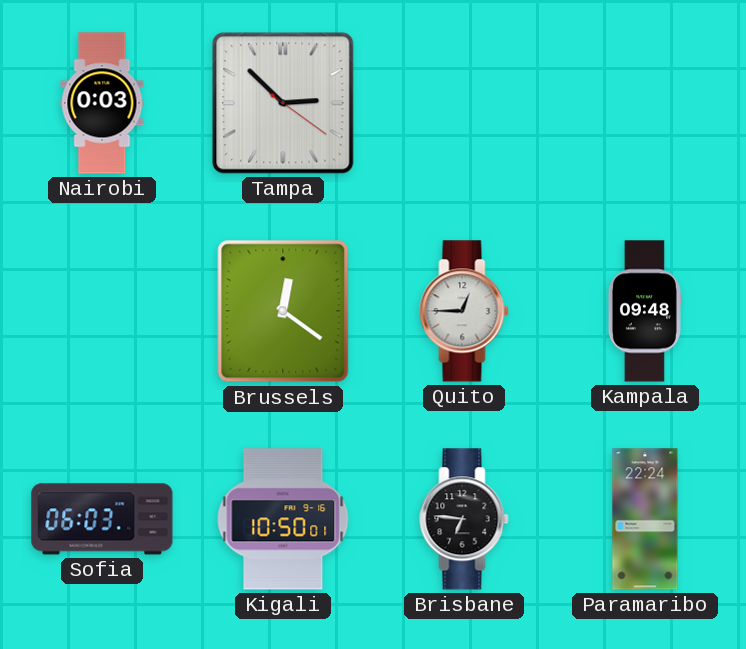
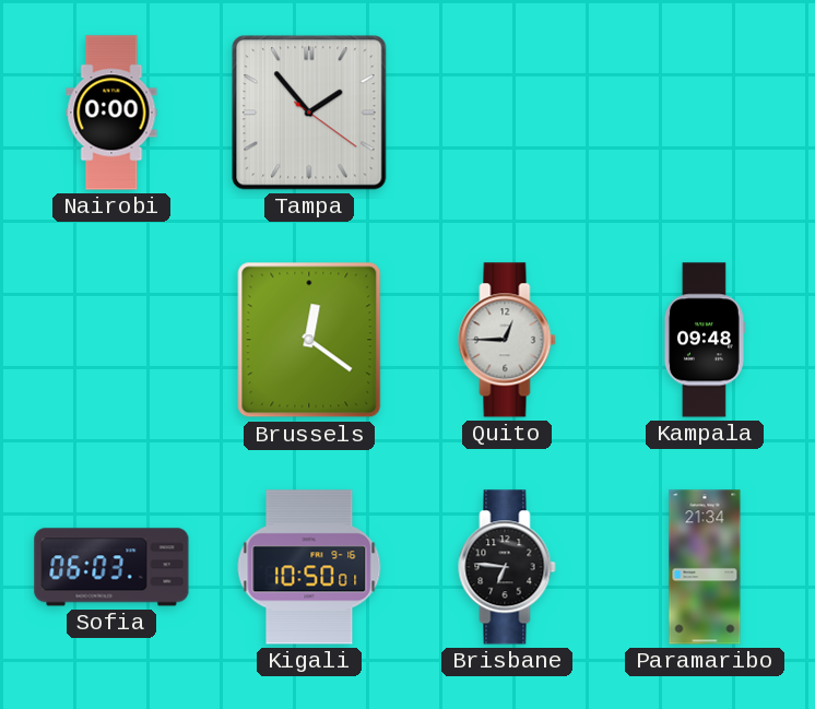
Nairobi: 0:03 -> 0:00 (111, 113)
Tampa: 2:52 -> 1:53 (309, 113)
Paramaribo: 22:24 -> 21:34 (705, 567)
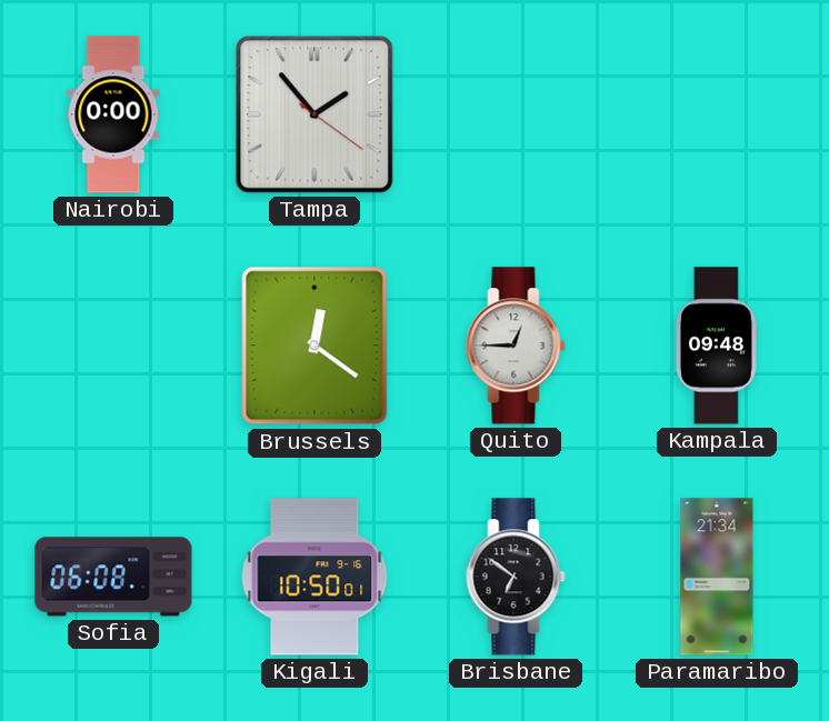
Sofia: 06:03 -> 06:08 (113, 577)
Brisbane: 6:46 -> 6:51 (516, 577)
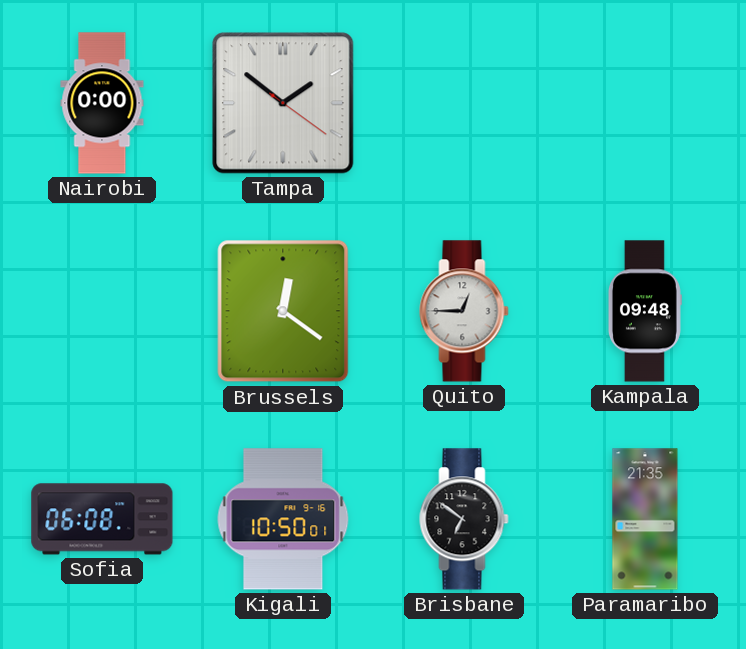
Tampa: 1:53 -> 1:51 (283, 103)
Paramaribo: 21:34 -> 21:35 (645, 519)
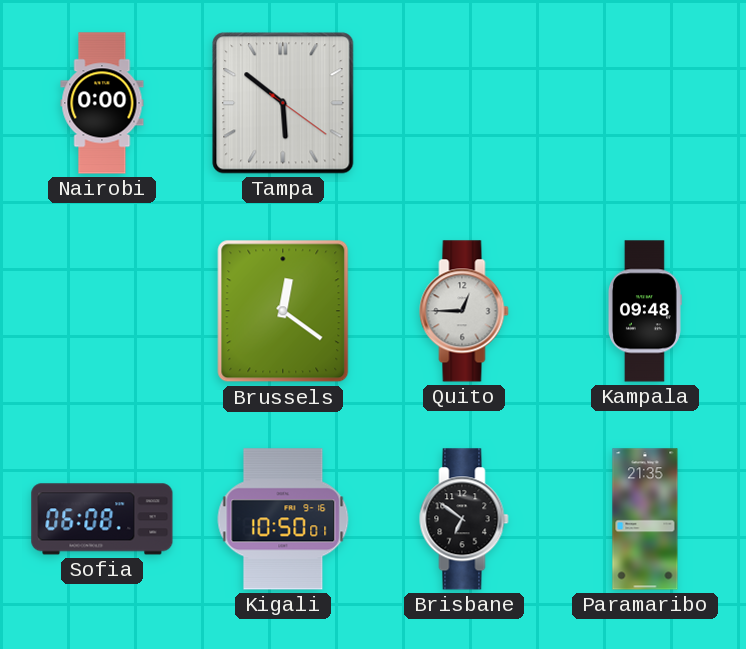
Tampa: 1:51 -> 5:51 (283, 103)
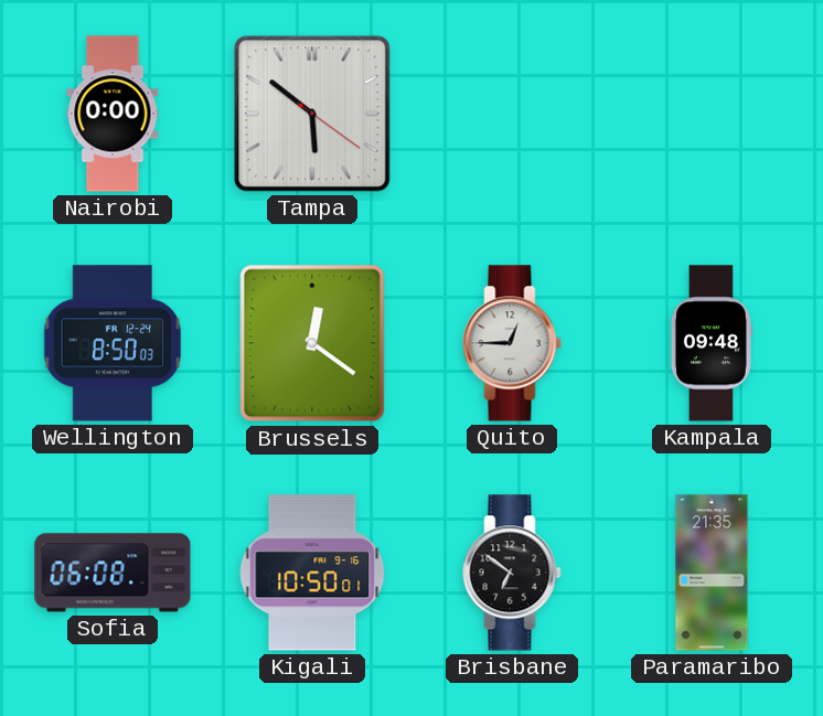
Wellington: none -> 8:50 (113, 343)
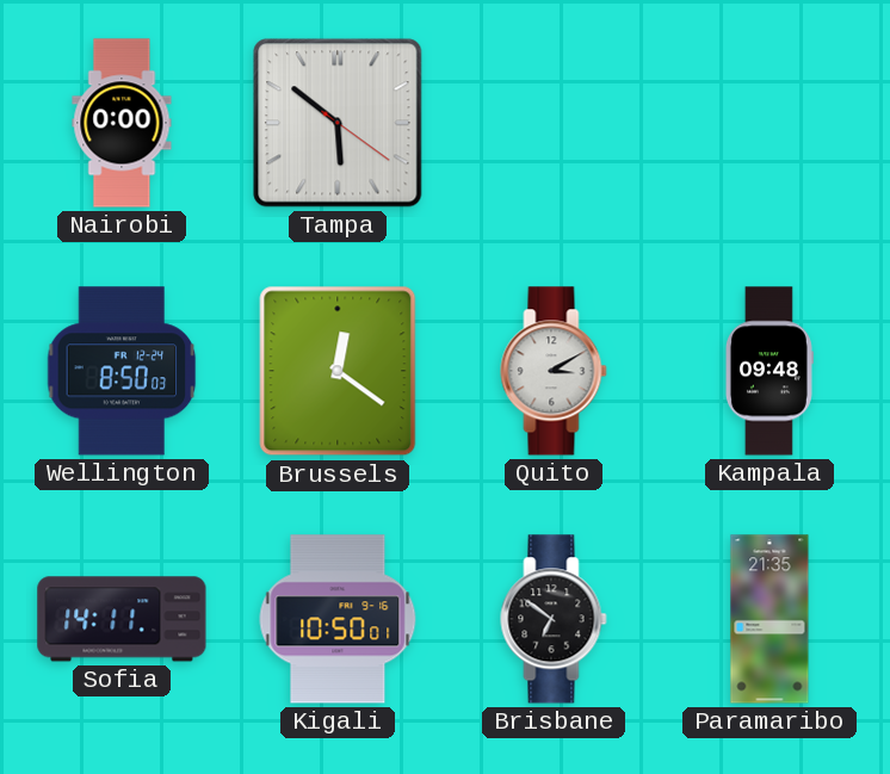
Quito: 12:45 -> 3:10 (554, 371)
Sofia: 06:08 -> 14:11 (122, 619)
